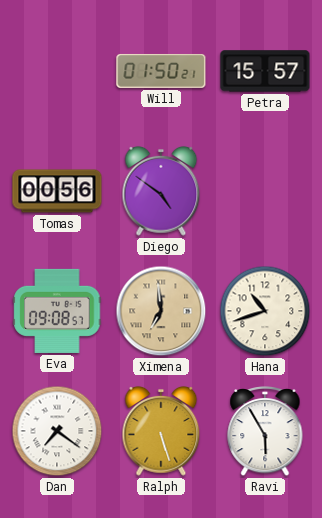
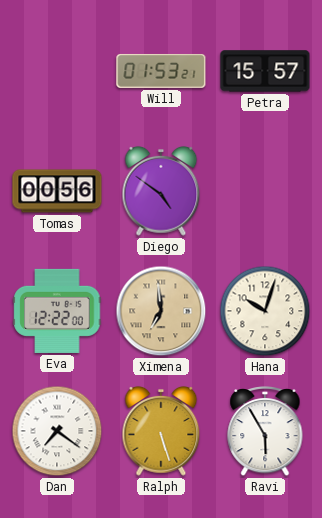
Will: 01:50 -> 01:53 (161, 71)
Eva: 09:08 -> 12:22 (57, 311)
Hana: 10:42 -> 10:03 (265, 311)
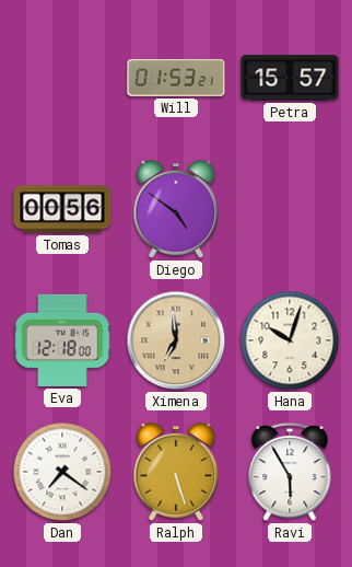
Eva: 12:22 -> 12:18 (62, 340)
